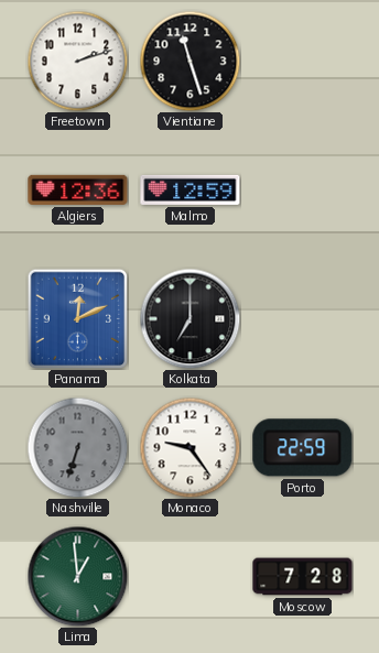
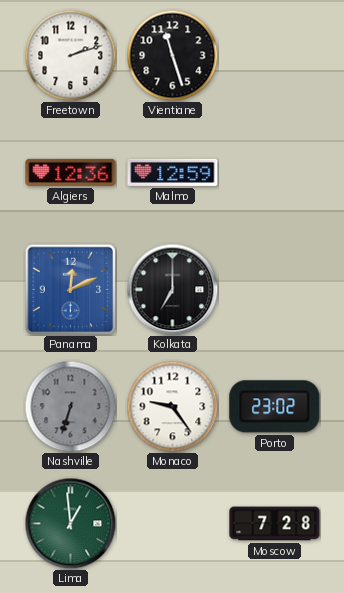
Porto: 22:59 -> 23:02 (275, 407)
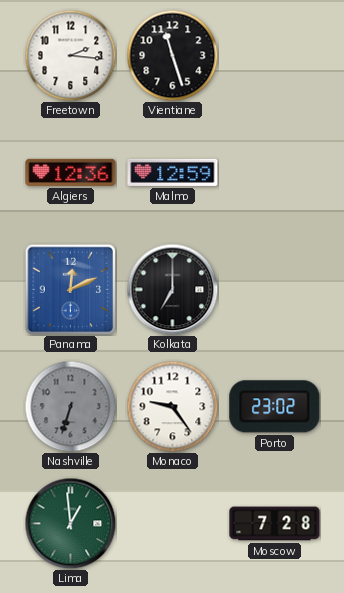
Freetown: 2:12 -> 2:16 (70, 55)
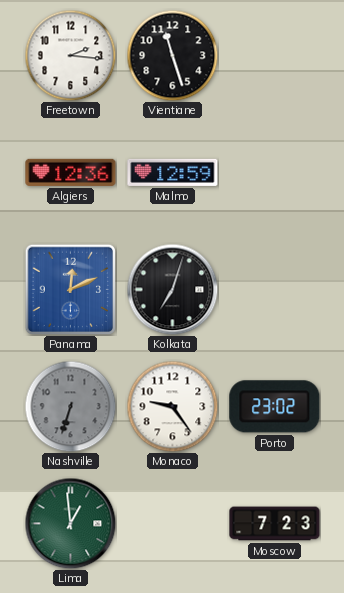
Kolkata: 7:00 -> 7:03 (172, 289)
Moscow: 7:28 -> 7:23 (275, 524)
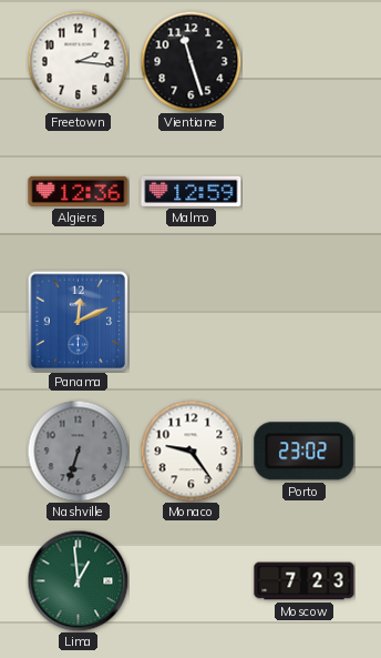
Kolkata: 7:03 -> none (172, 289)
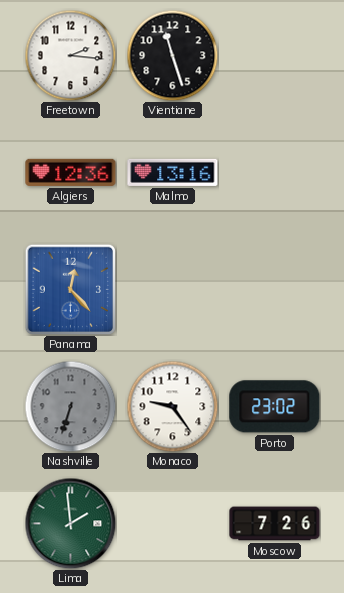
Malmo: 12:59 -> 13:16 (173, 172)
Panama: 12:11 -> 12:23 (70, 289)
Lima: 12:59 -> 1:59 (70, 523)
Moscow: 7:23 -> 7:26 (275, 524)
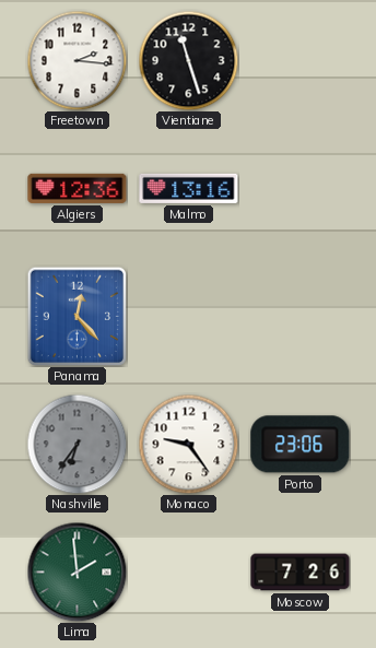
Nashville: 6:33 -> 6:36 (77, 444)
Porto: 23:02 -> 23:06 (301, 445)
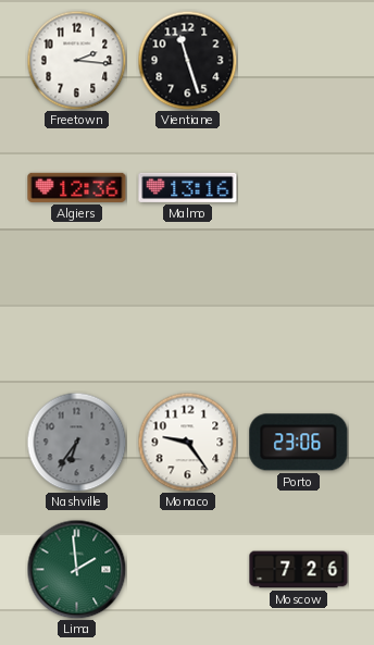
Panama: 12:23 -> none (77, 316)
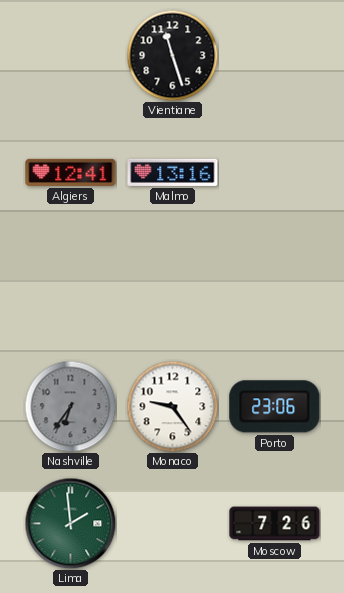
Freetown: 2:16 -> none (76, 60)
Algiers: 12:36 -> 12:41 (71, 172)
